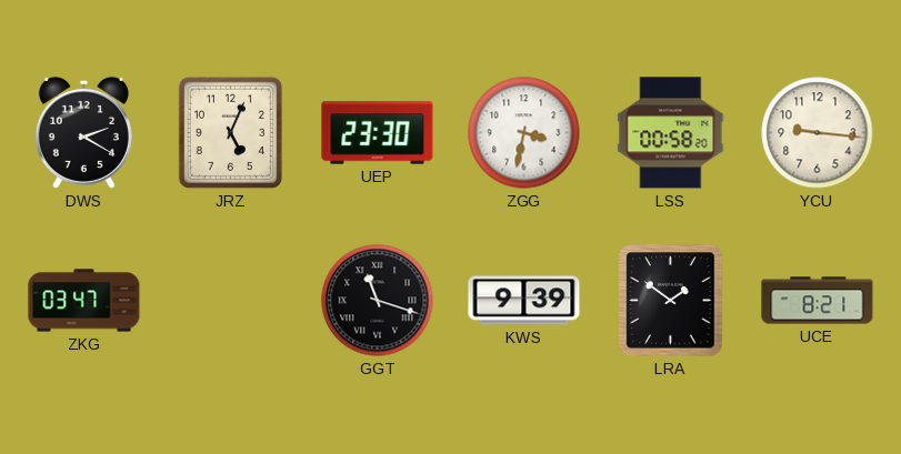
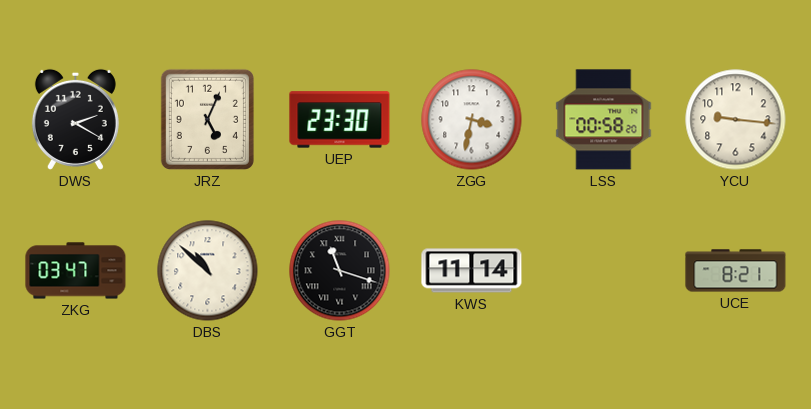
DBS: none -> 10:52 (208, 271)
KWS: 9:39 -> 11:14 (472, 271)
LRA: 1:51 -> none (671, 301)
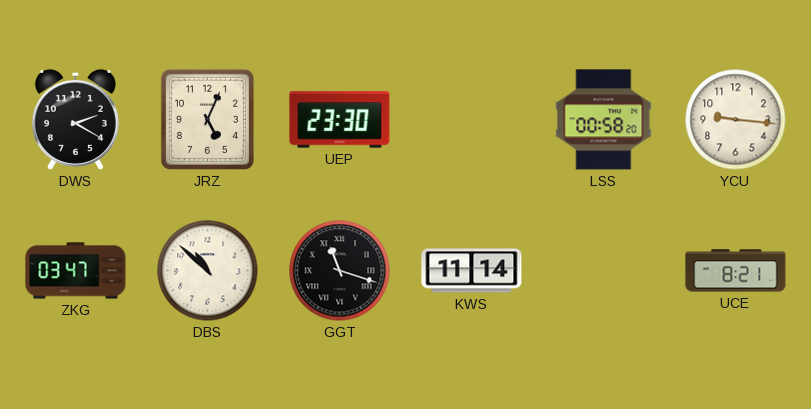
ZGG: 3:32 -> none (472, 120)
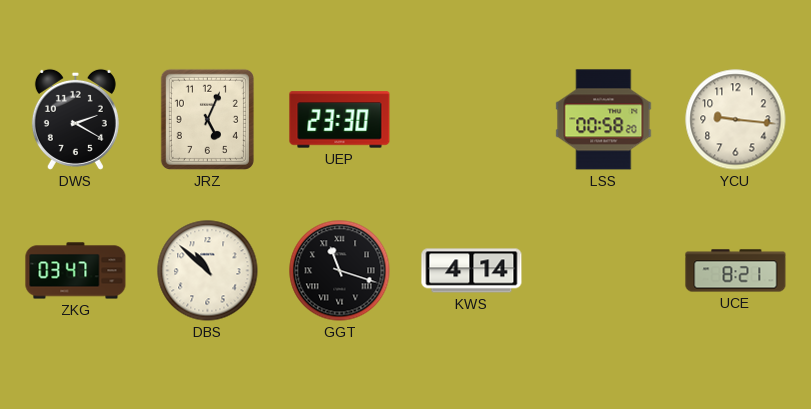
KWS: 11:14 -> 4:14 (472, 271)
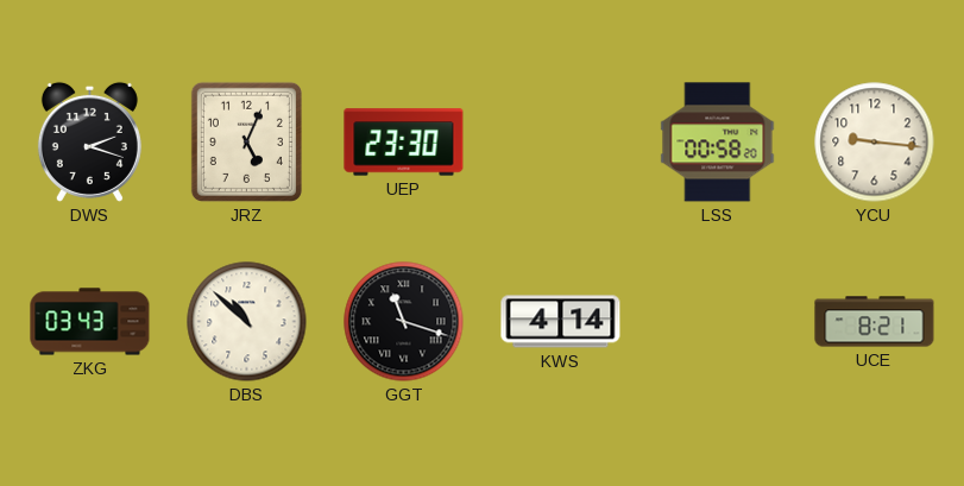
DWS: 2:20 -> 2:18 (89, 141)
ZKG: 03:47 -> 03:43 (90, 322)
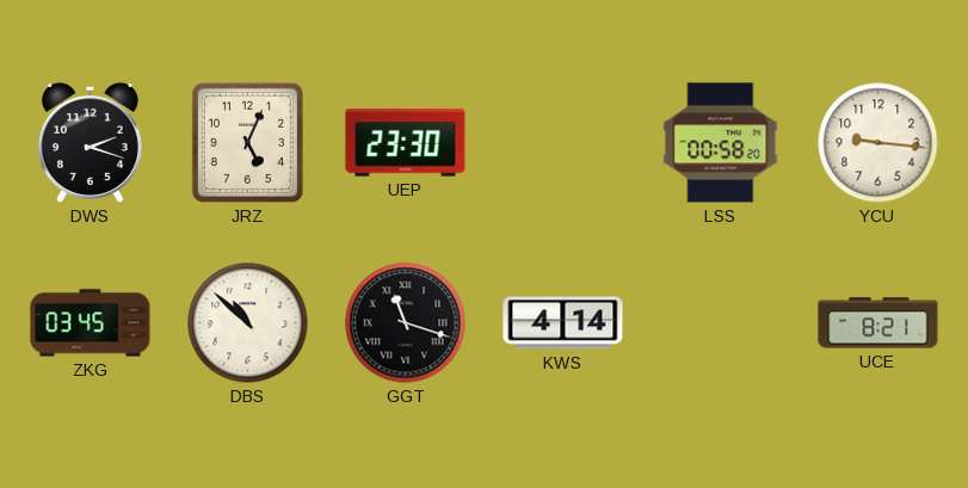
ZKG: 03:43 -> 03:45 (91, 323)
